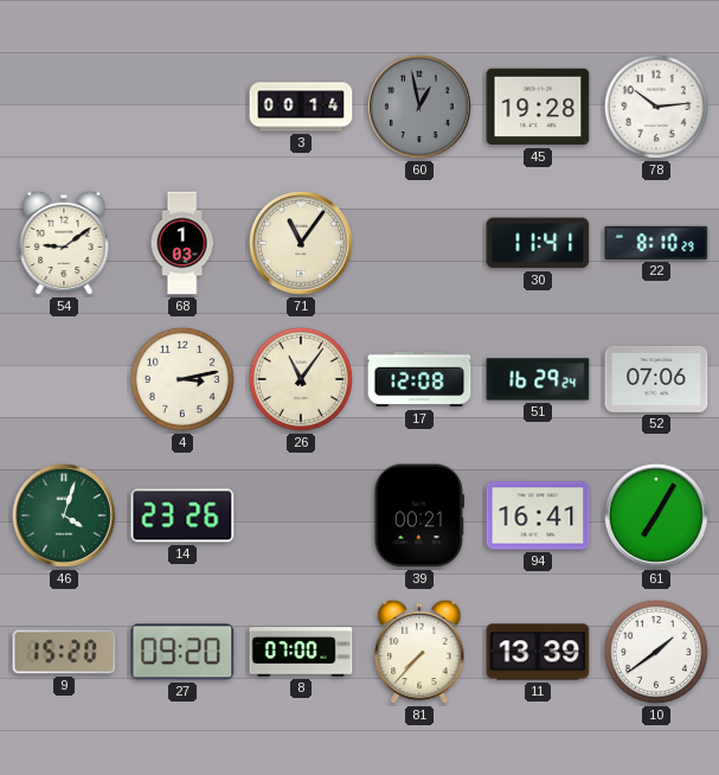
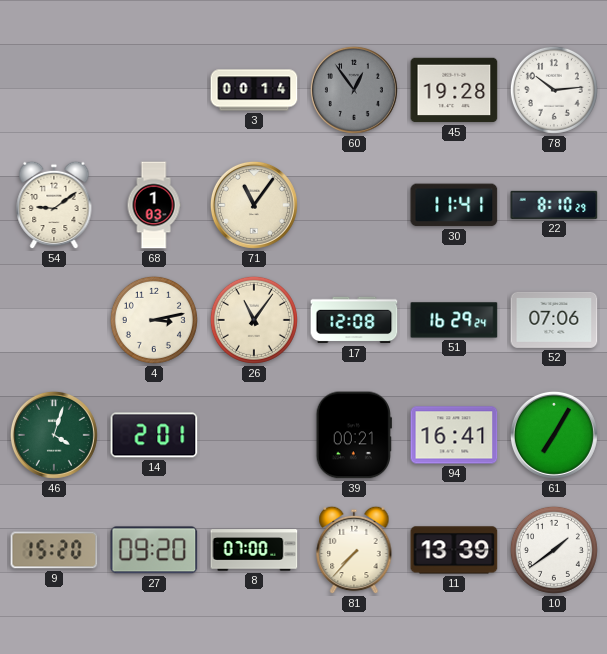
60: 12:58 -> 12:54 (354, 90)
14: 23:26 -> 2:01 (154, 435)
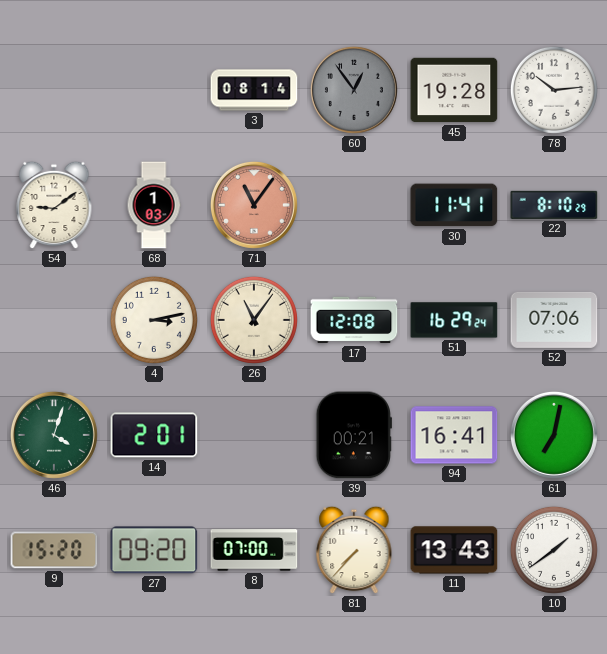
3: 00:14 -> 08:14 (254, 90)
71 dial: cream -> salmon (254, 205)
61: 7:05 -> 7:02 (554, 435)
11: 13:39 -> 13:43 (454, 550)
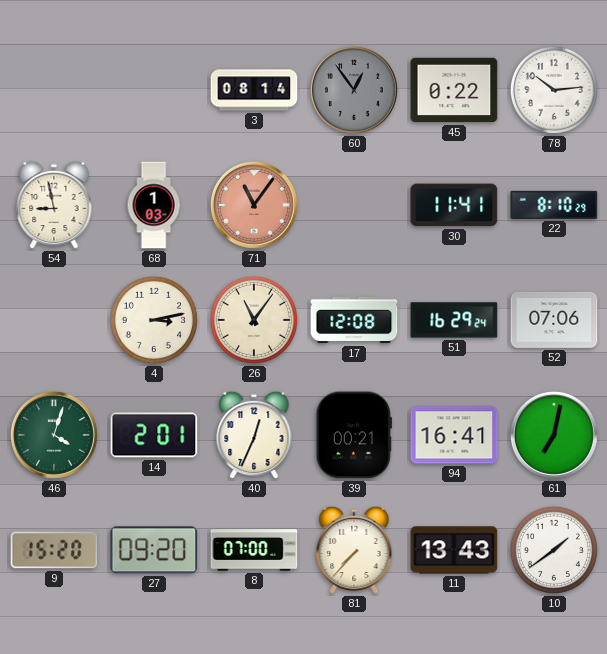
45: 19:28 -> 0:22 (454, 90)
54: 9:09 -> 8:58 (54, 205)
40: none -> 12:34 (254, 435)
